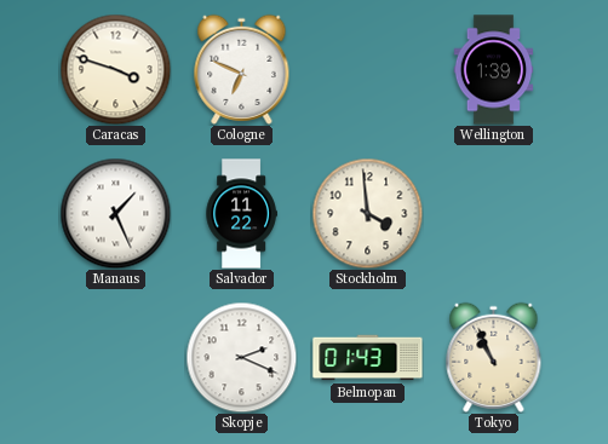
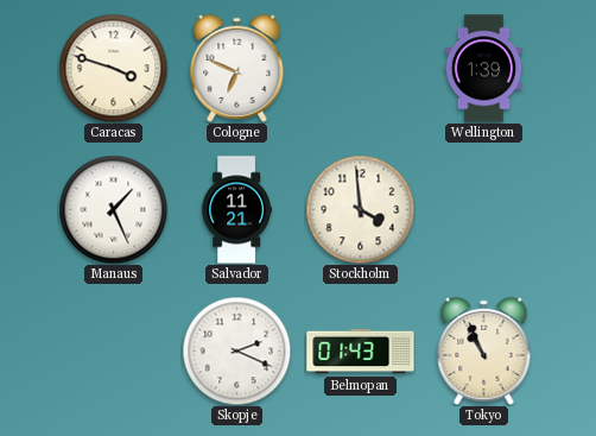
Salvador: 11:22 -> 11:21 (236, 210)
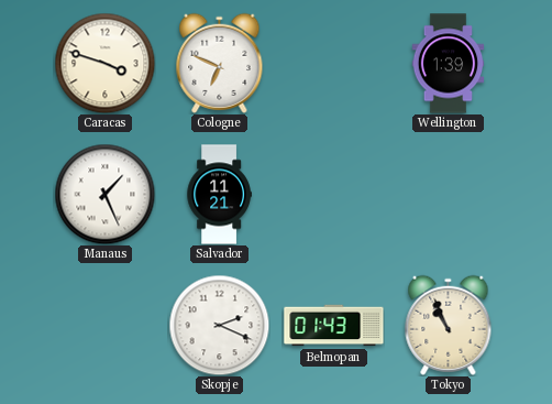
Stockholm: 3:59 -> none (360, 209)
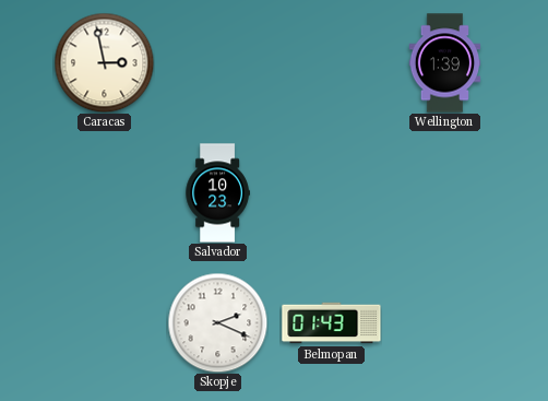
Caracas: 3:48 -> 2:58 (104, 62)
Cologne: 6:49 -> none (220, 63)
Manaus: 1:26 -> none (104, 194)
Salvador: 11:21 -> 10:23 (217, 193)
Tokyo: 10:56 -> none (449, 325)
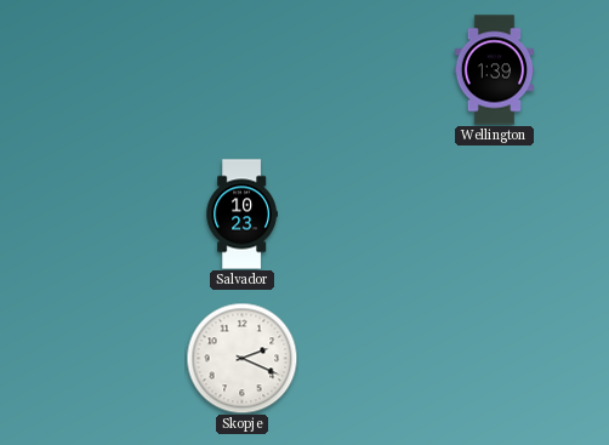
Caracas: 2:58 -> none (104, 62)
Belmopan: 01:43 -> none (332, 323)
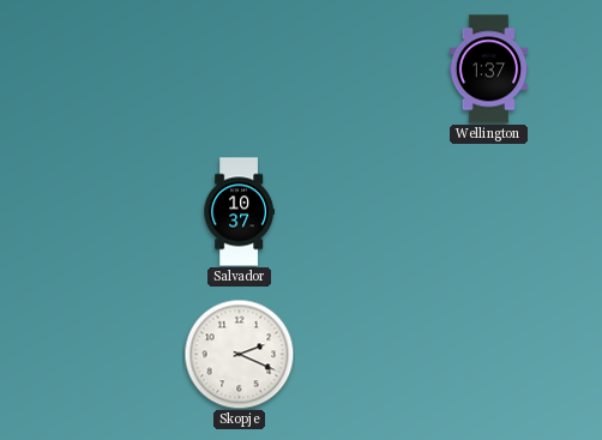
Wellington: 1:39 -> 1:37 (489, 70)
Salvador: 10:23 -> 10:37 (239, 212)
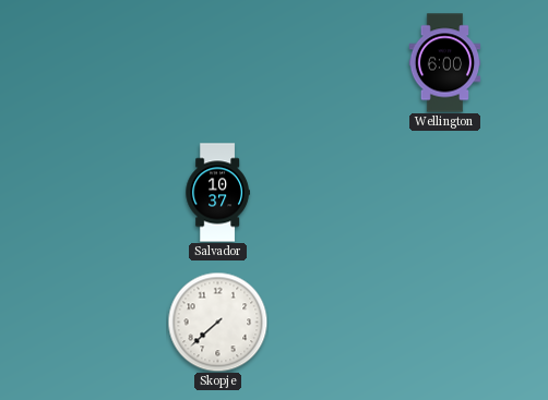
Wellington: 1:37 -> 6:00 (445, 63)
Skopje: 2:19 -> 7:38 (217, 322)
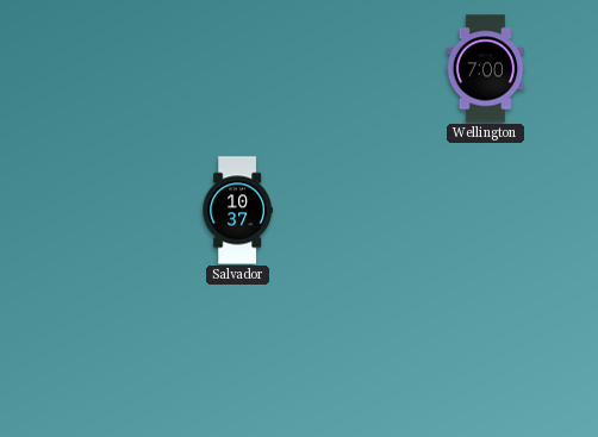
Wellington: 6:00 -> 7:00 (486, 69)
Skopje: 7:38 -> none (217, 322)
